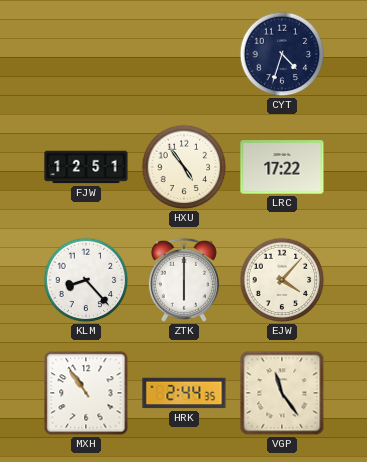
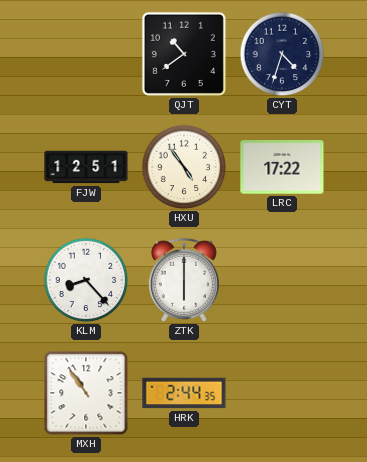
QJT: none -> 10:39 (184, 54)
EJW: 4:07 -> none (282, 280)
VGP: 11:24 -> none (282, 393)
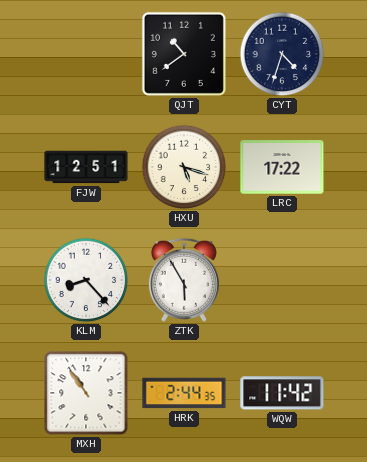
HXU: 4:54 -> 5:18 (184, 167)
ZTK: 6:00 -> 5:55 (184, 280)
WQW: none -> 11:42 (282, 393)
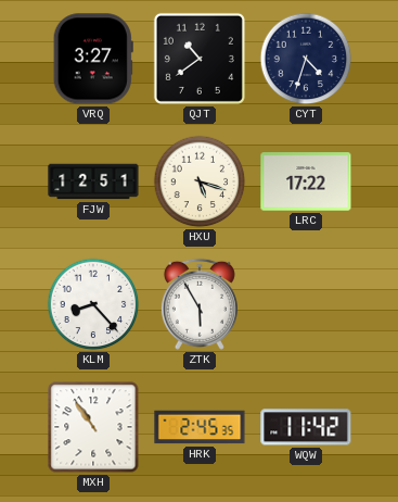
VRQ: none -> 3:27 (93, 59)
HRK: 2:44 -> 2:45 (200, 427)
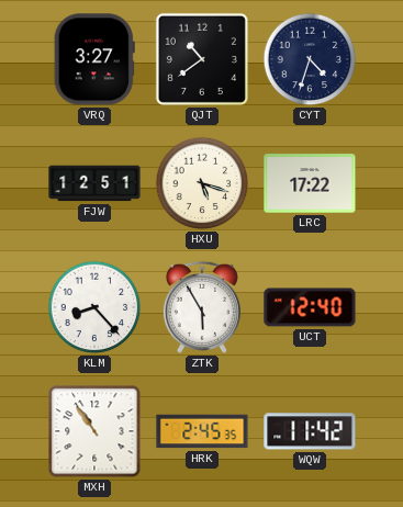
UCT: none -> 12:40 (310, 307)
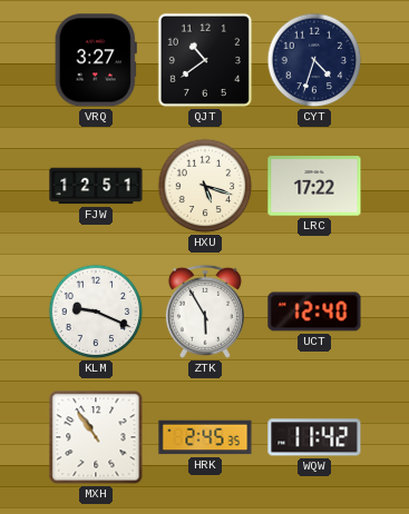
KLM: 8:23 -> 9:19 (96, 312)
